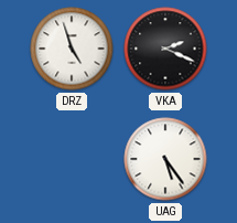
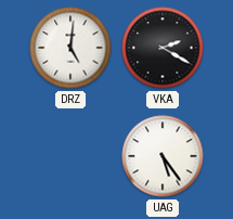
DRZ: 4:57 -> 5:01 (70, 48)
VKA: 2:19 -> 2:20 (163, 48)
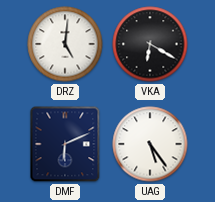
VKA: 2:20 -> 6:20 (150, 44)
DMF: none -> 6:11 (65, 144)
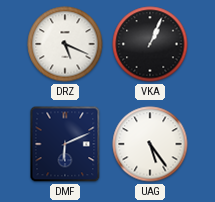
DRZ: 5:01 -> 5:19 (65, 44)
VKA: 6:20 -> 1:04 (150, 44)
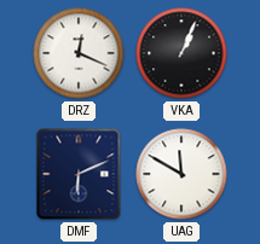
DRZ: 5:19 -> 12:19 (79, 53)
UAG: 5:24 -> 11:50 (181, 174)
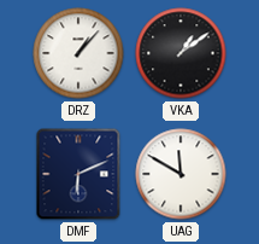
DRZ: 12:19 -> 1:07 (78, 53)
VKA: 1:04 -> 1:09 (181, 53)
